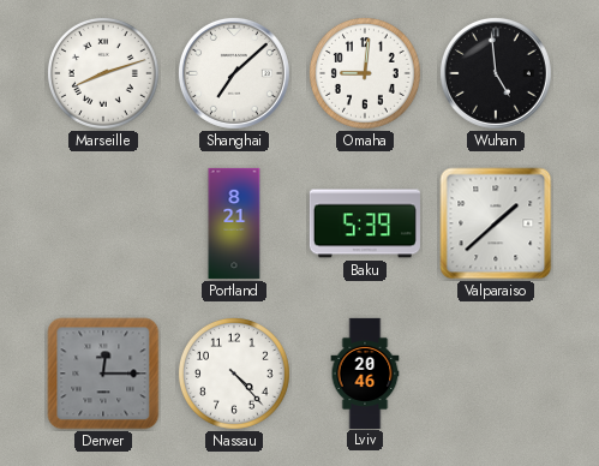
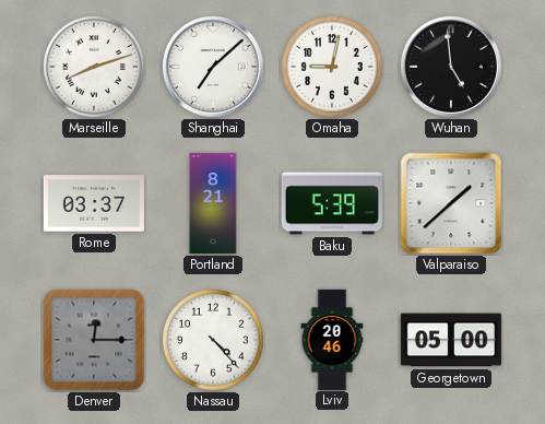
Omaha: 9:01 -> 9:02 (333, 68)
Rome: none -> 03:37 (94, 203)
Georgetown: none -> 05:00 (451, 340)
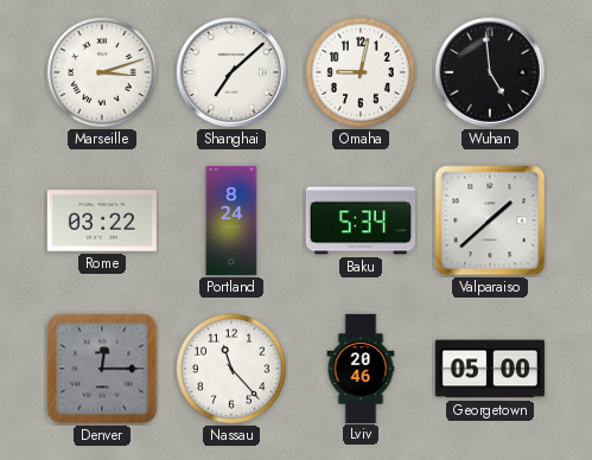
Marseille: 8:12 -> 3:12 (103, 74)
Rome: 03:37 -> 03:22 (102, 221)
Portland: 8:21 -> 8:24 (231, 221)
Baku: 5:39 -> 5:34 (361, 221)
Nassau: 4:23 -> 11:23 (233, 370)
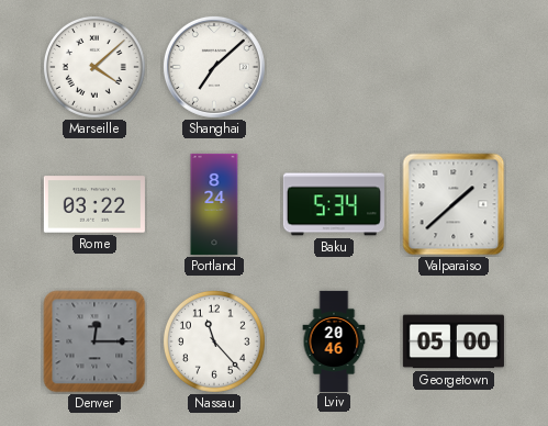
Marseille: 3:12 -> 4:08 (96, 68)
Omaha: 9:02 -> none (362, 74)
Wuhan: 4:59 -> none (490, 72)
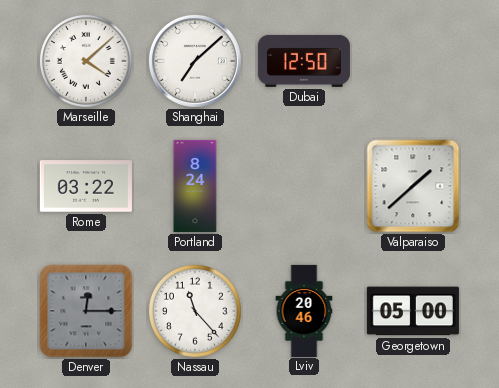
Dubai: none -> 12:50 (304, 61)
Baku: 5:34 -> none (334, 204)
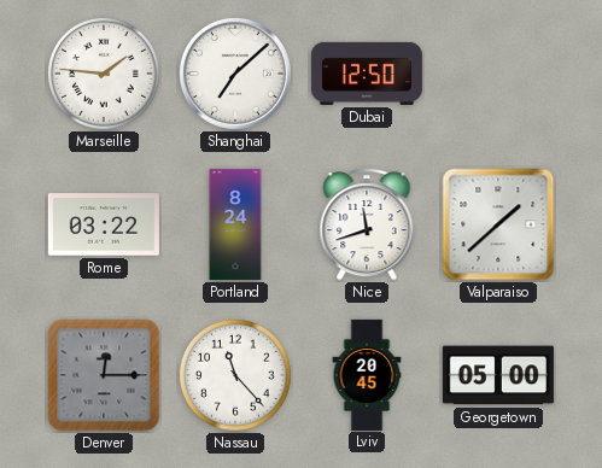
Marseille: 4:08 -> 1:46 (105, 75)
Nice: none -> 11:42 (367, 224)
Lviv: 20:46 -> 20:45 (367, 374)
